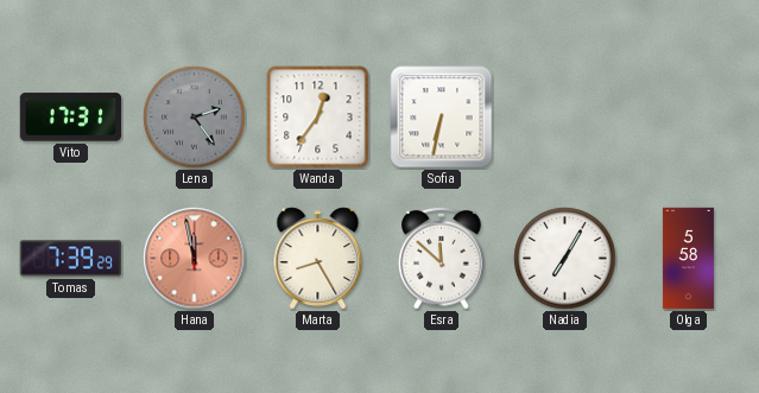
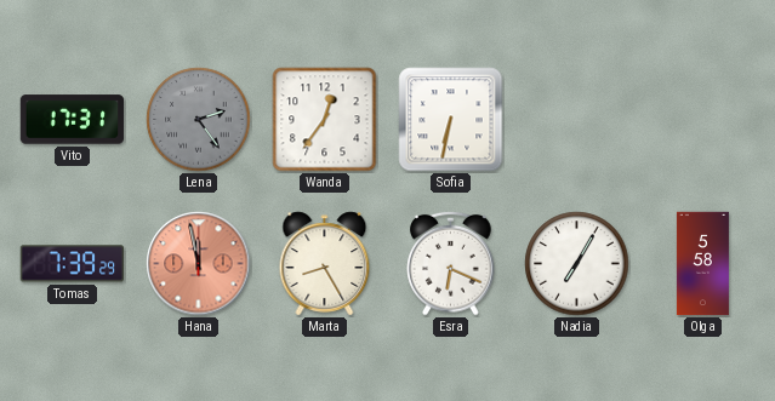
Esra: 11:52 -> 6:19 (451, 263)
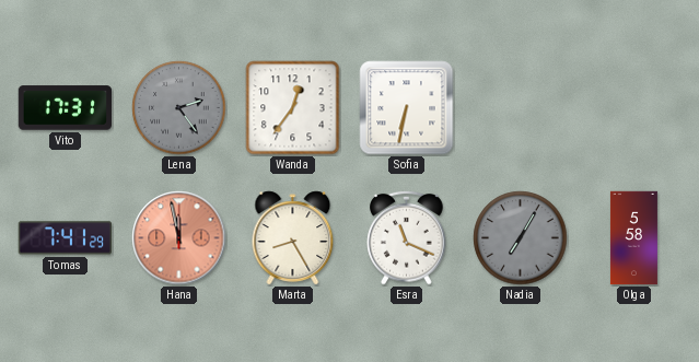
Tomas: 7:39 -> 7:41 (65, 238)
Esra: 6:19 -> 11:19 (407, 237)
Nadia dial: white -> grey (521, 238)
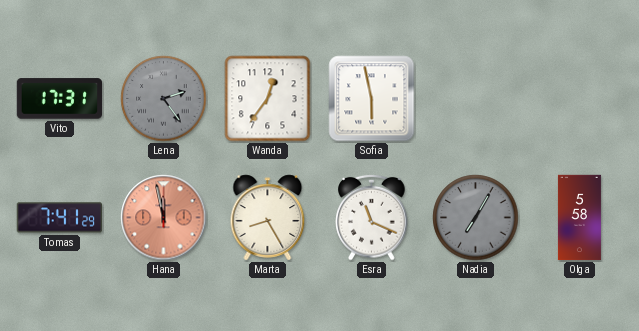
Sofia: 6:32 -> 5:58 (372, 99)
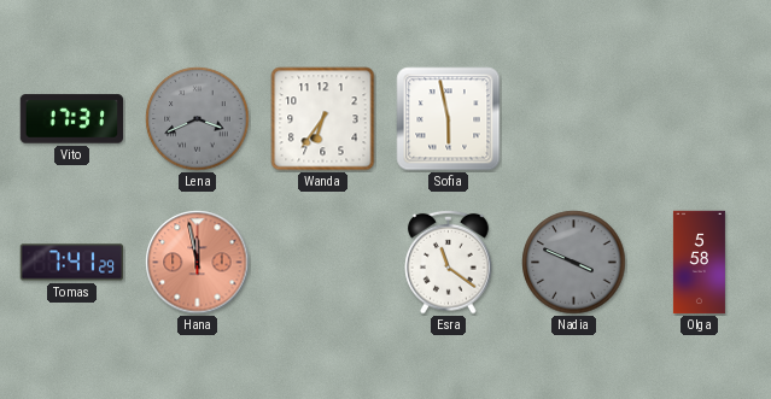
Lena: 2:24 -> 3:41 (198, 119)
Wanda: 12:36 -> 6:36 (323, 119)
Marta: 8:25 -> none (268, 218)
Esra: 11:19 -> 11:21 (449, 262)
Nadia: 7:05 -> 3:49 (574, 263)
